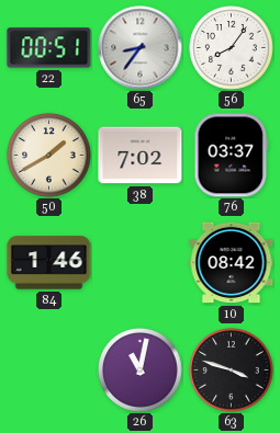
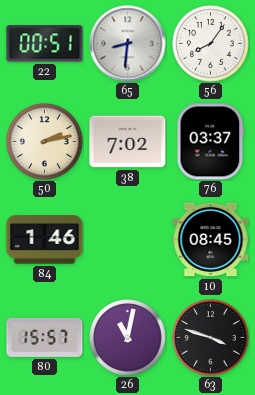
65: 8:36 -> 8:31 (128, 44)
50: 1:40 -> 2:13 (45, 142)
10: 08:42 -> 08:45 (211, 240)
80: none -> 15:57 (45, 337)
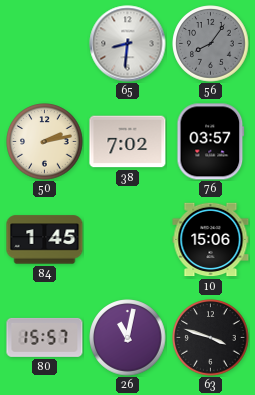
22: 00:51 -> none (45, 44)
56 dial: white -> grey (211, 44)
76: 03:37 -> 03:57 (211, 142)
84: 1:46 -> 1:45 (45, 240)
10: 08:45 -> 15:06 (211, 240)
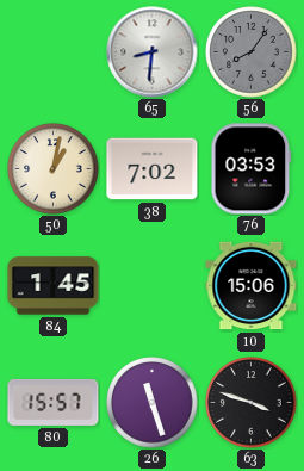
50: 2:13 -> 1:02 (54, 169)
76: 03:57 -> 03:53 (252, 169)
26: 11:02 -> 11:27 (153, 403)
